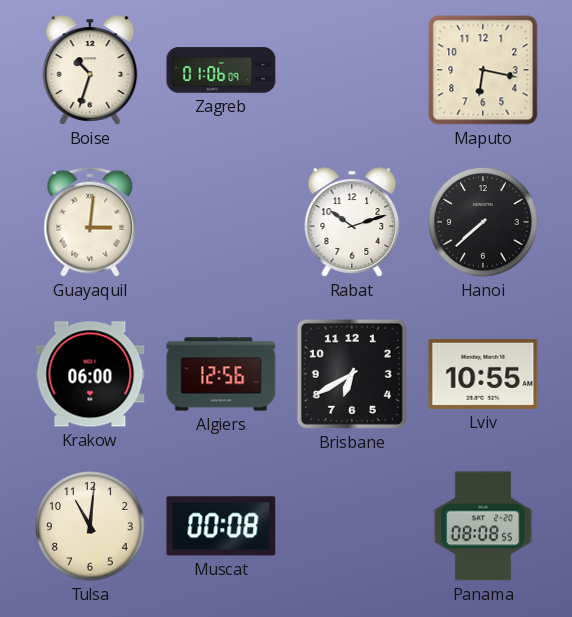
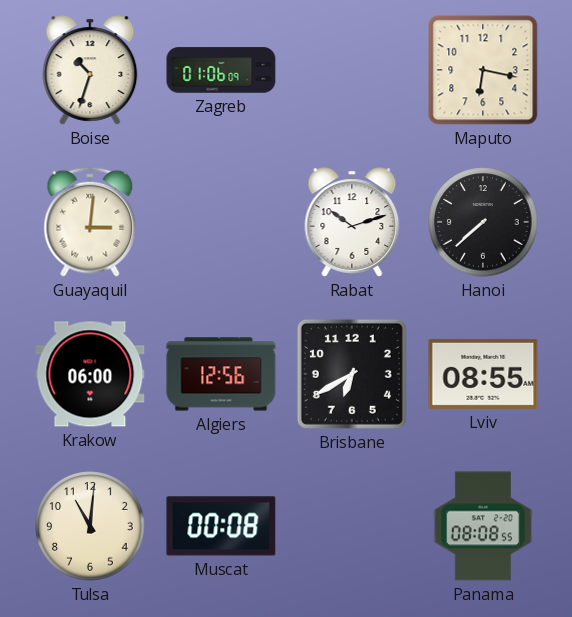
Lviv: 10:55 -> 08:55 (483, 374)
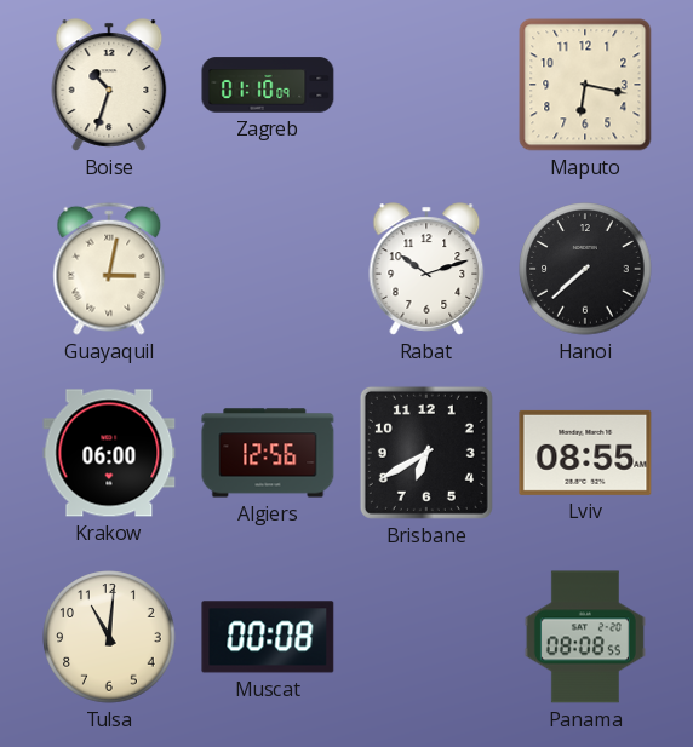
Zagreb: 01:06 -> 01:10 (268, 85)
Guayaquil: 3:01 -> 3:02 (109, 269)
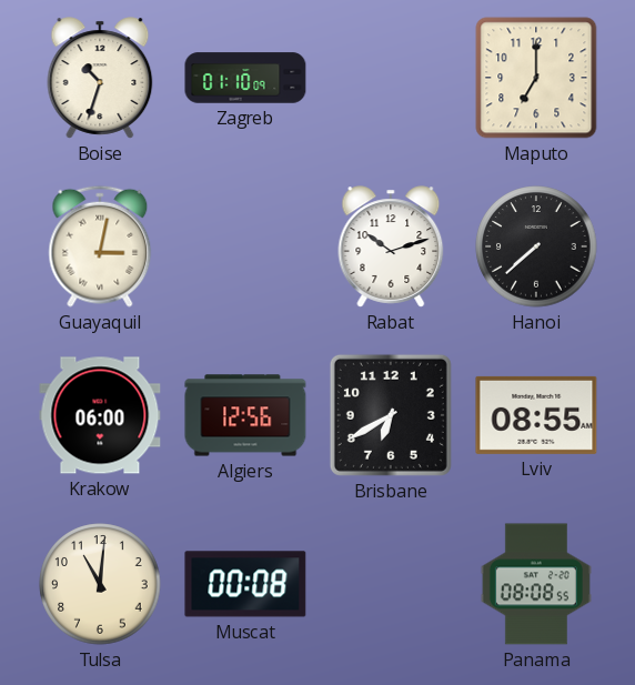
Maputo: 6:17 -> 7:00 (536, 78)
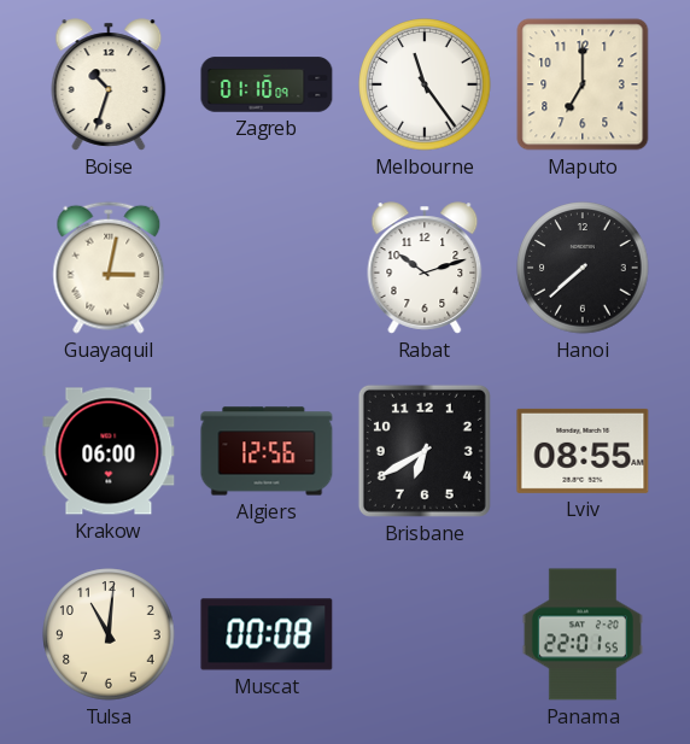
Melbourne: none -> 11:24 (425, 84)
Panama: 08:08 -> 22:01 (583, 634)
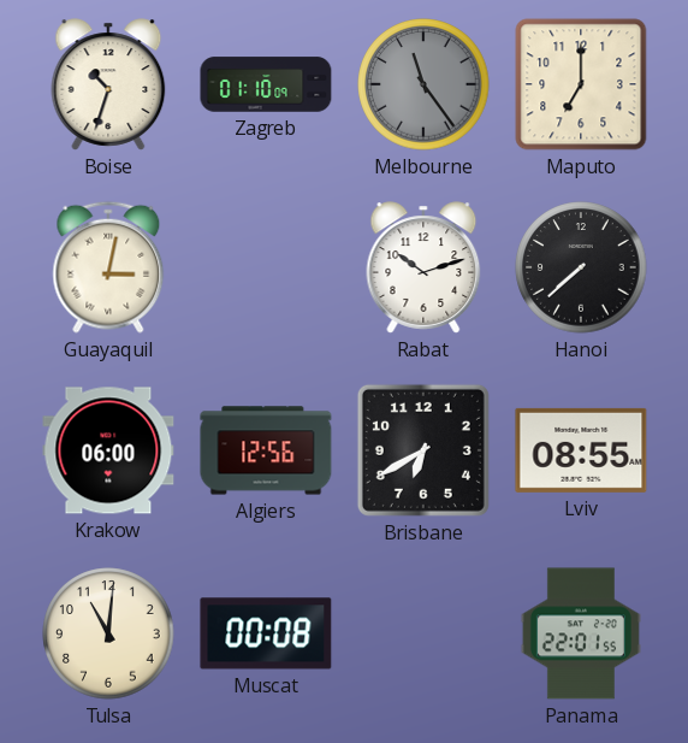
Melbourne dial: white -> grey (423, 84)
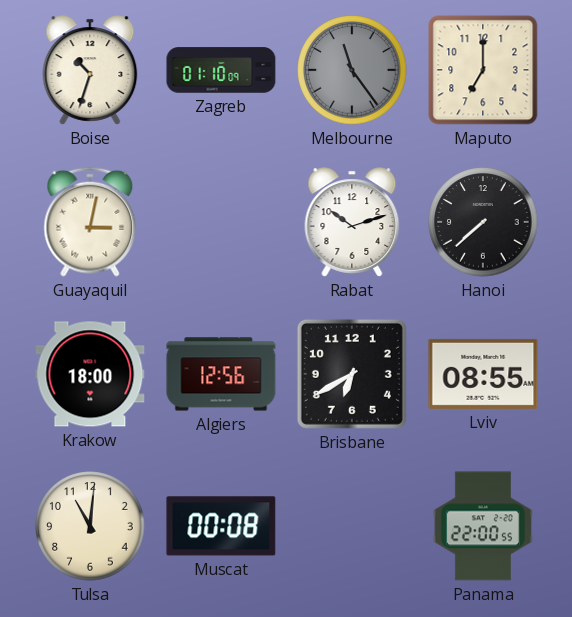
Krakow: 06:00 -> 18:00 (90, 374)
Panama: 22:01 -> 22:00 (483, 526)
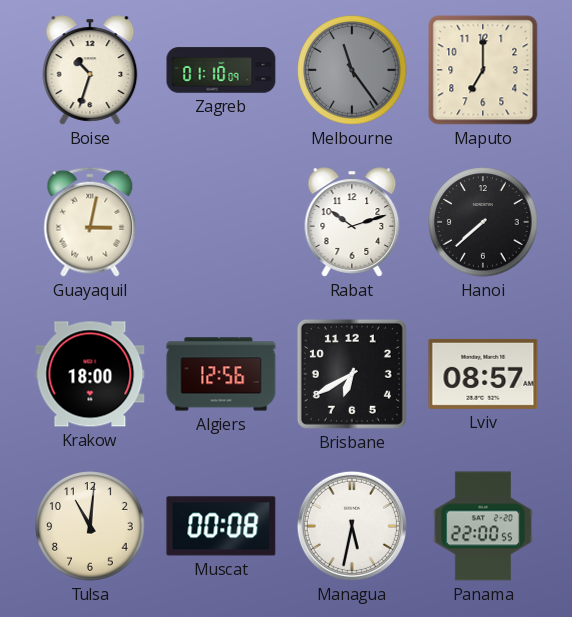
Lviv: 08:55 -> 08:57 (483, 374)
Managua: none -> 5:32 (352, 526)
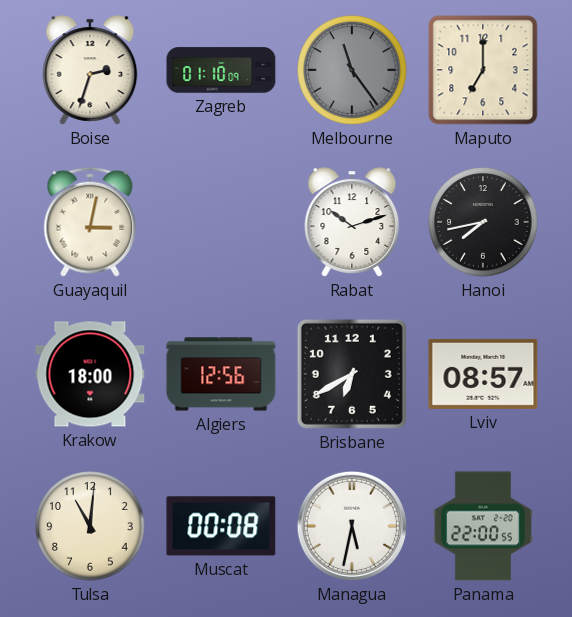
Boise: 10:33 -> 2:33 (90, 70)
Hanoi: 7:38 -> 7:43 (483, 222)
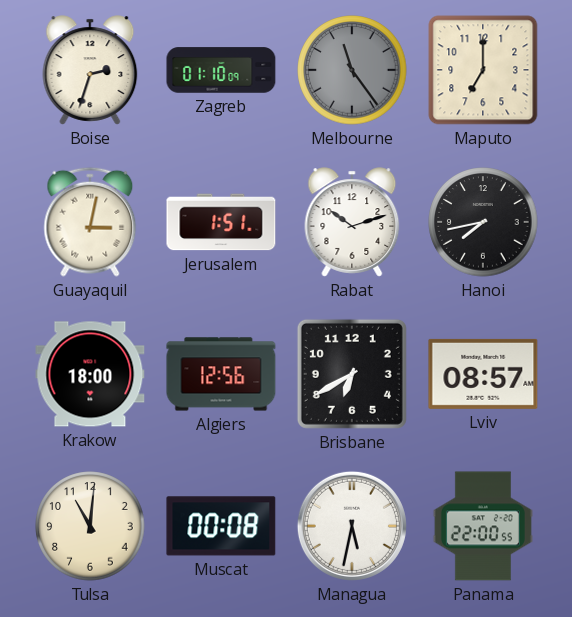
Jerusalem: none -> 1:51 (221, 222)
